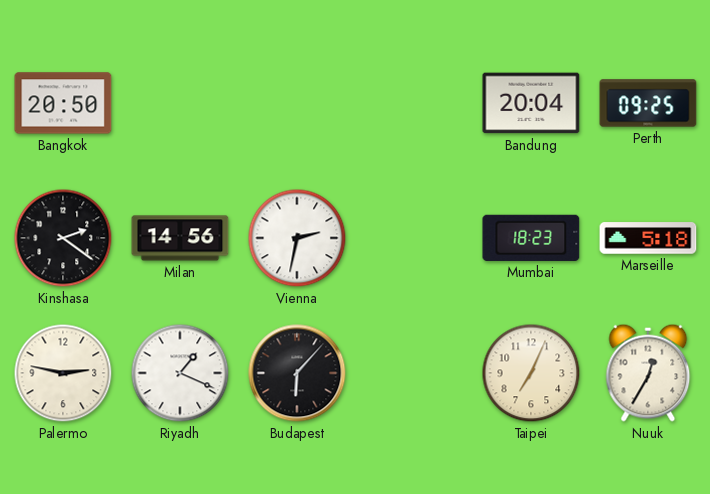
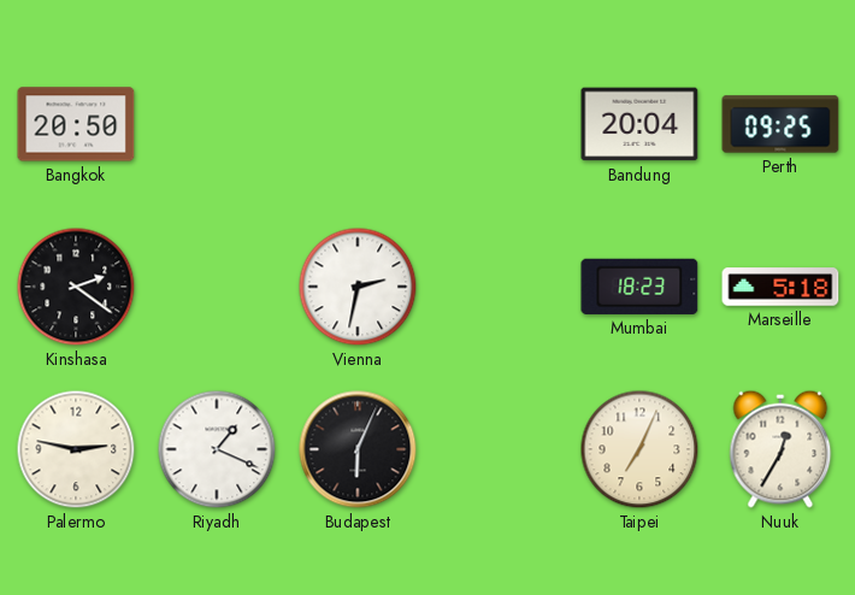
Milan: 14:56 -> none (180, 238)
Budapest: 6:07 -> 6:04 (358, 449)
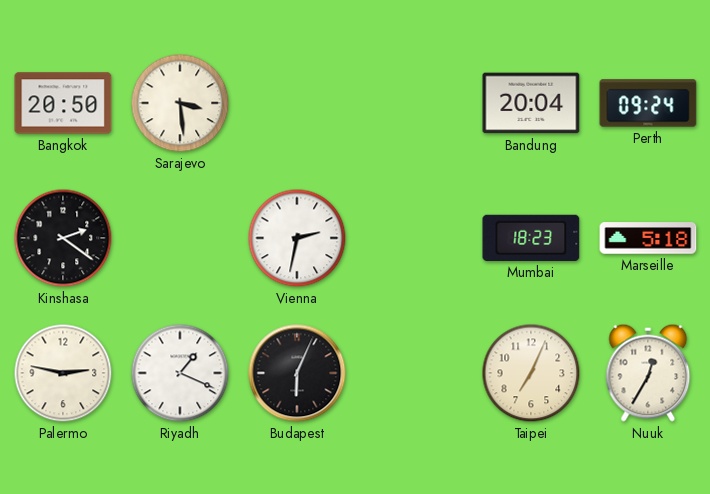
Sarajevo: none -> 3:29 (180, 103)
Perth: 09:25 -> 09:24 (648, 103)
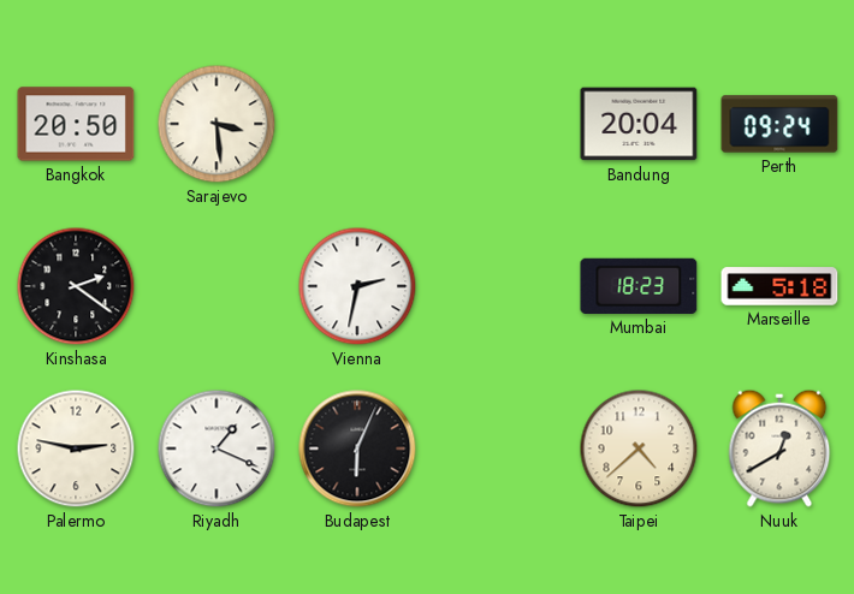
Taipei: 7:04 -> 4:38 (639, 449)
Nuuk: 12:35 -> 12:40 (779, 449)
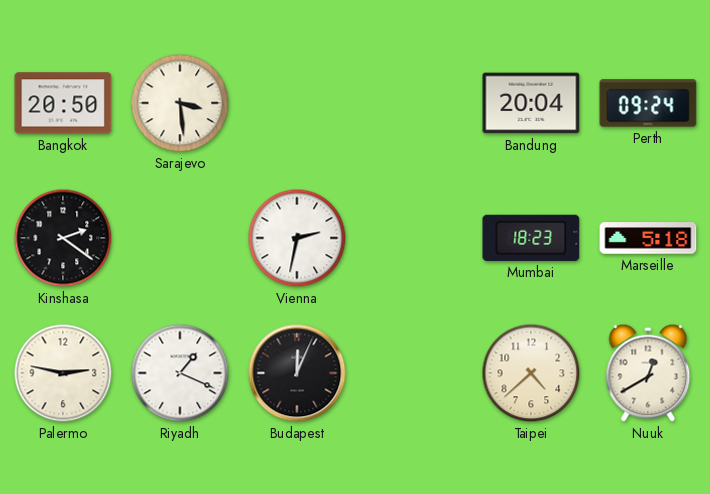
Budapest: 6:04 -> 12:04 (297, 373)
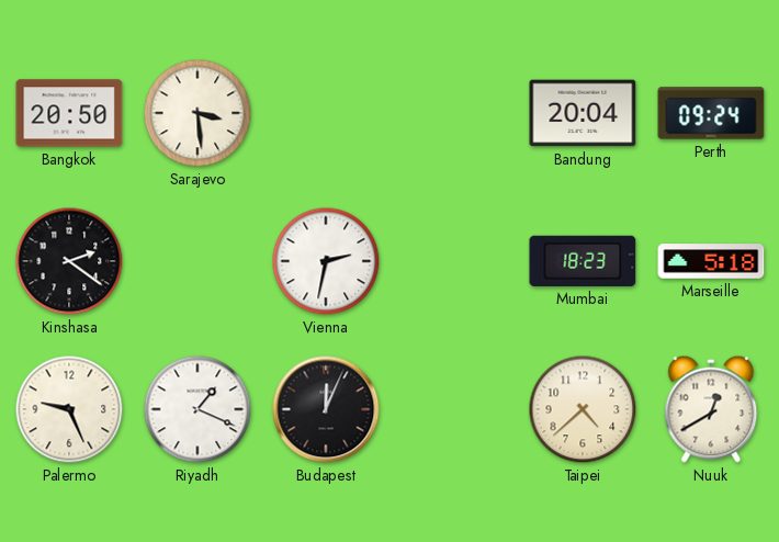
Palermo: 2:47 -> 9:26 (69, 409)
